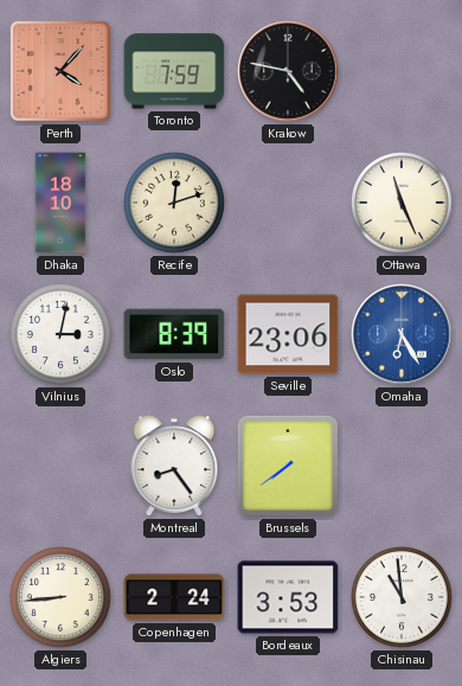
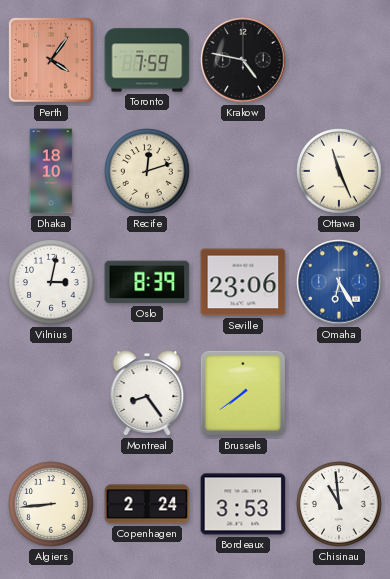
Perth: 4:07 -> 4:06 (52, 61)
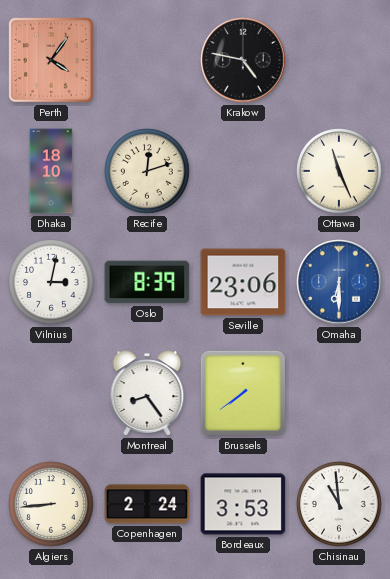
Toronto: 7:59 -> none (147, 60)
Omaha: 6:25 -> 6:30 (339, 282)
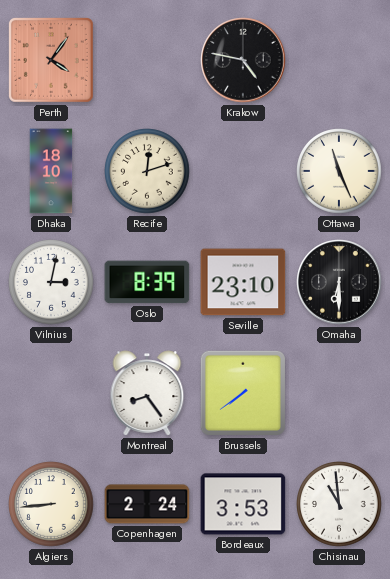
Seville: 23:06 -> 23:10 (243, 282)
Omaha dial: blue -> black (339, 282)
